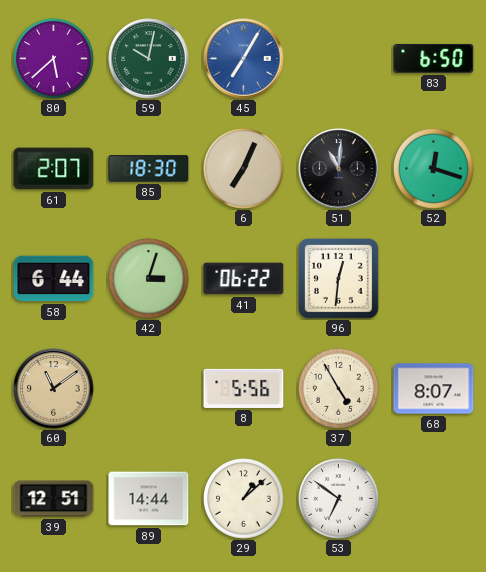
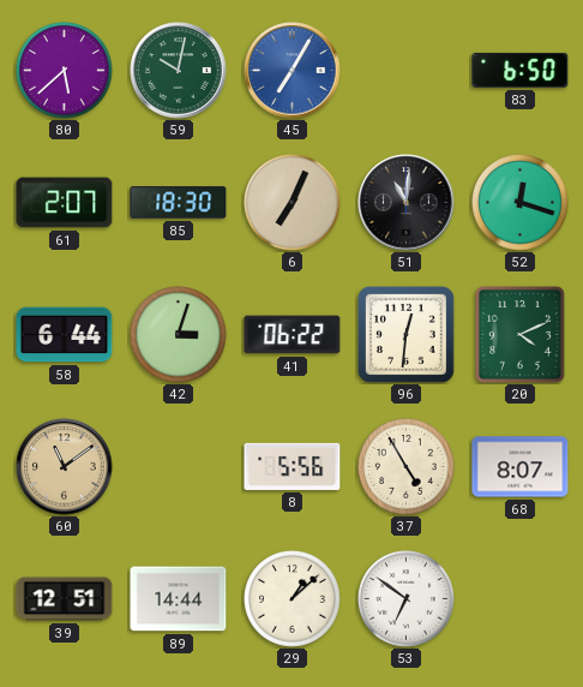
20: none -> 4:11 (521, 335)
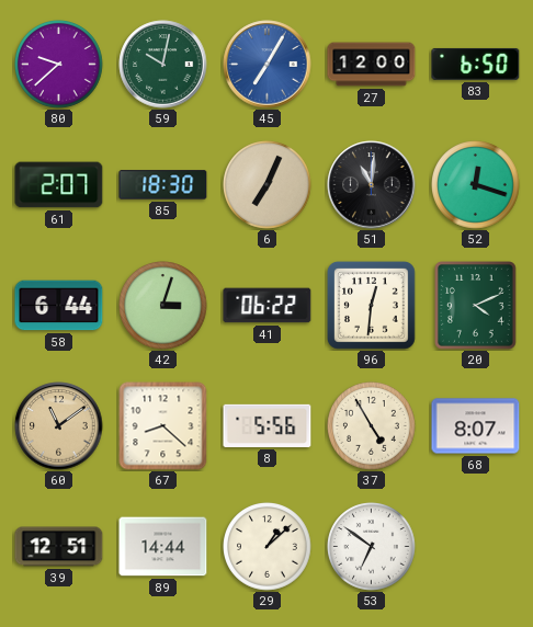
80: 5:38 -> 9:38 (59, 65)
27: none -> 12:00 (372, 65)
67: none -> 8:22 (163, 426)
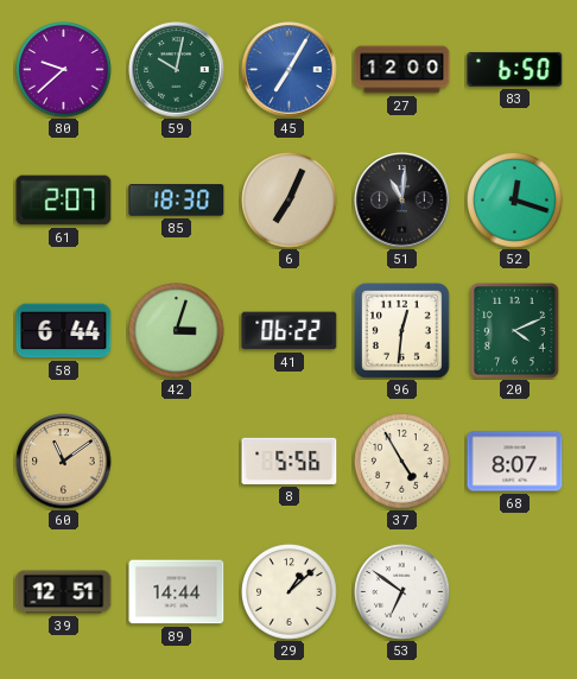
67: 8:22 -> none (163, 426)
